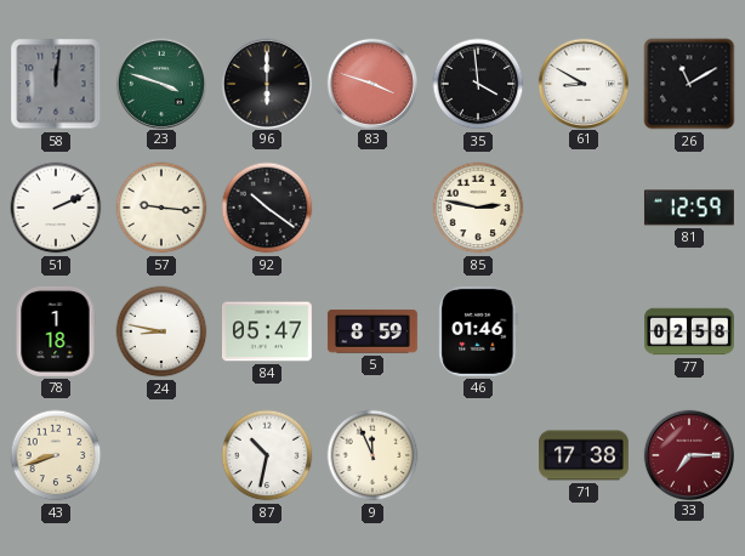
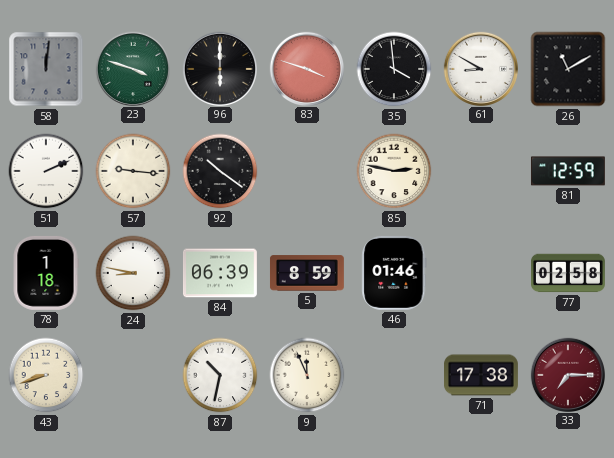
84: 05:47 -> 06:39 (220, 273)
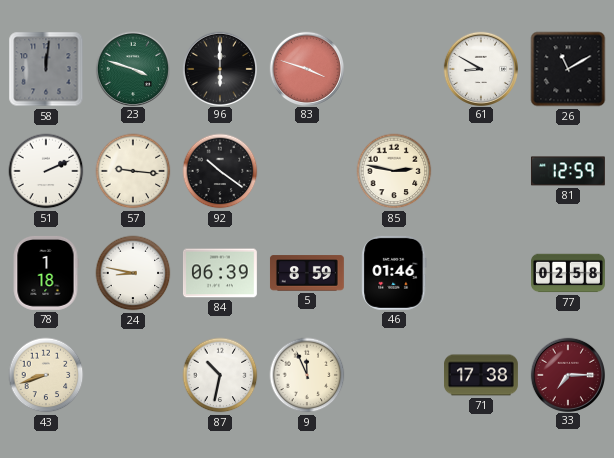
35: 3:59 -> none (394, 69)
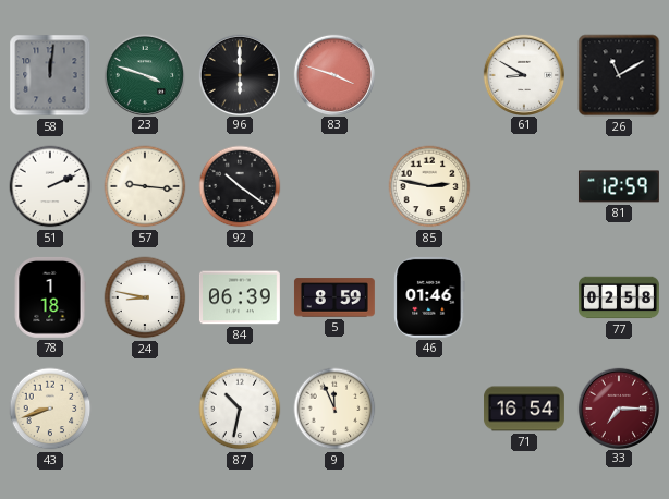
71: 17:38 -> 16:54 (525, 409)
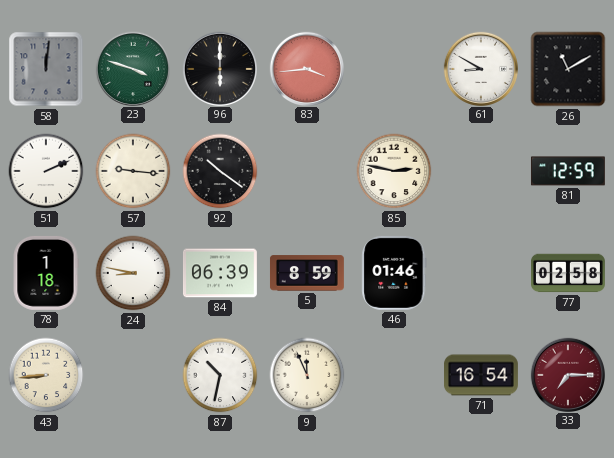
83: 3:48 -> 3:44 (306, 68)
43: 8:42 -> 8:44 (46, 375)
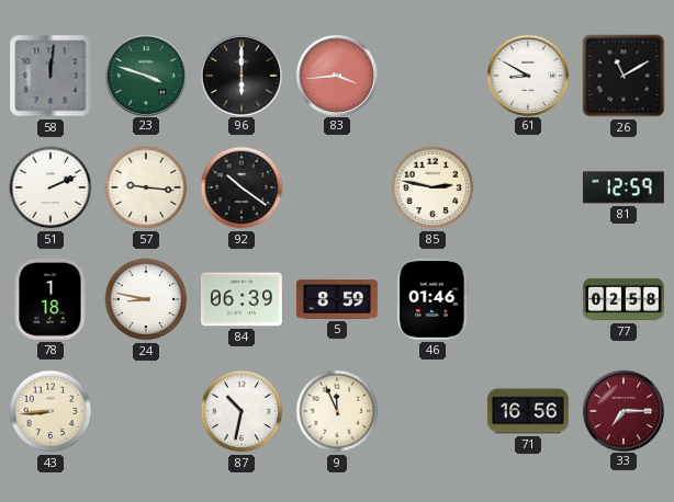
71: 16:54 -> 16:56 (529, 411)
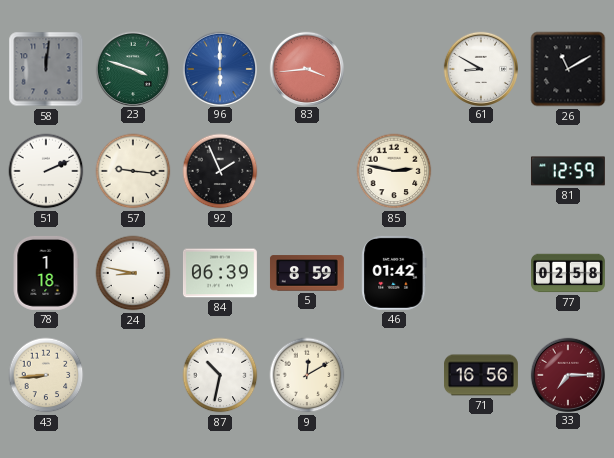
96 dial: black -> blue (219, 68)
92: 10:21 -> 1:56 (220, 171)
46: 01:46 -> 01:42 (394, 273)
9: 11:56 -> 12:10 (307, 375)
